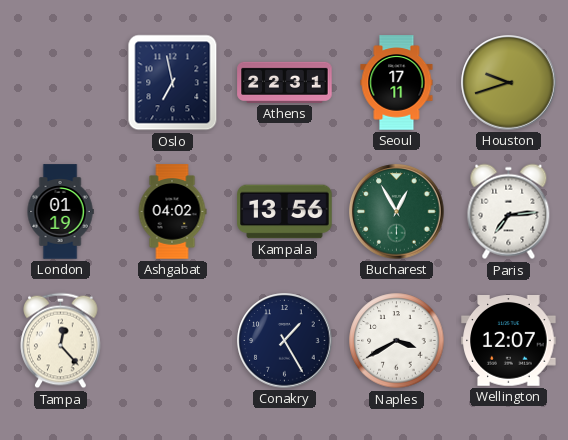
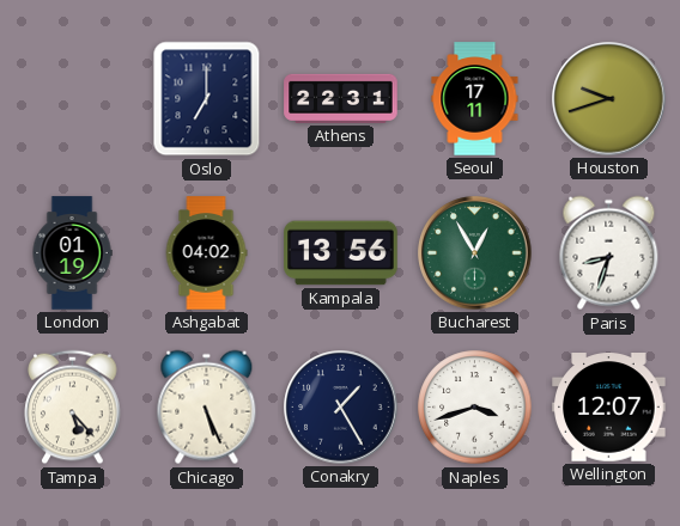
Oslo: 6:58 -> 7:00 (207, 99)
Paris: 7:14 -> 8:33 (609, 253)
Tampa: 12:23 -> 5:23 (73, 408)
Chicago: none -> 5:26 (207, 408)
Naples: 3:40 -> 3:42 (475, 408)
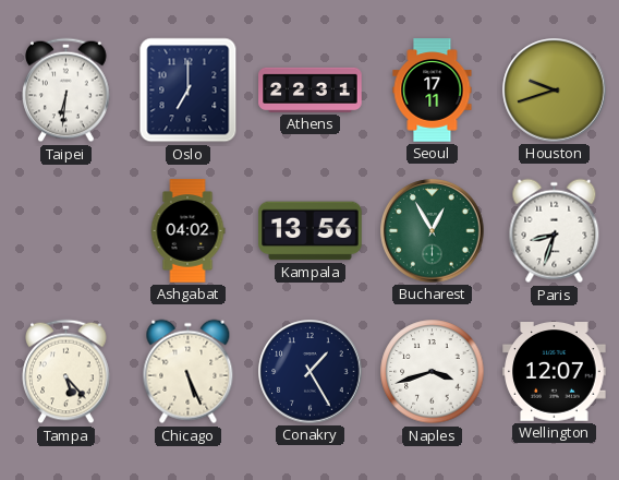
Taipei: none -> 6:31 (66, 91)
London: 01:19 -> none (72, 253)
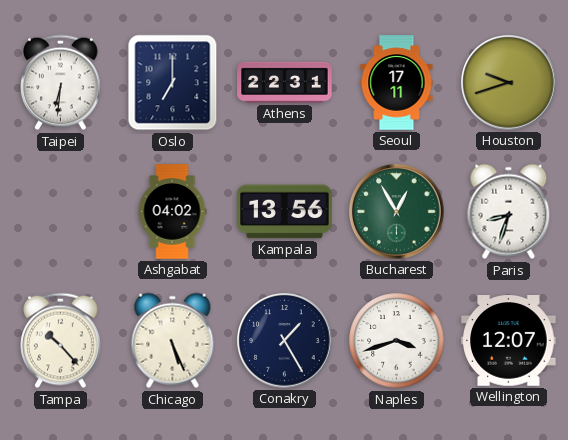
Tampa: 5:23 -> 10:23 (61, 341)
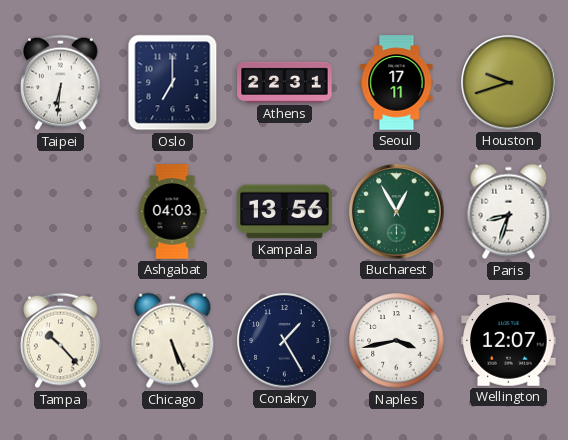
Ashgabat: 04:02 -> 04:03 (172, 212)
Naples: 3:42 -> 3:43 (397, 341)
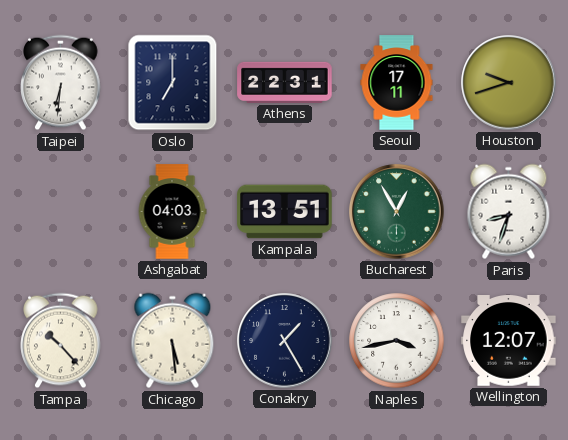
Kampala: 13:56 -> 13:51 (285, 212)
Chicago: 5:26 -> 5:29 (173, 341)
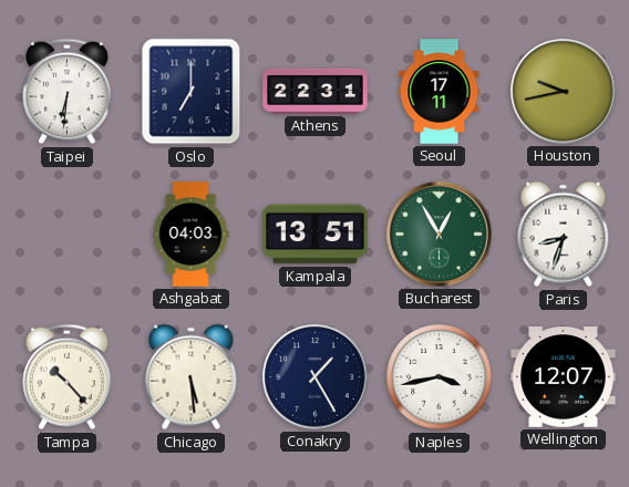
Houston: 9:42 -> 9:43 (564, 92)
